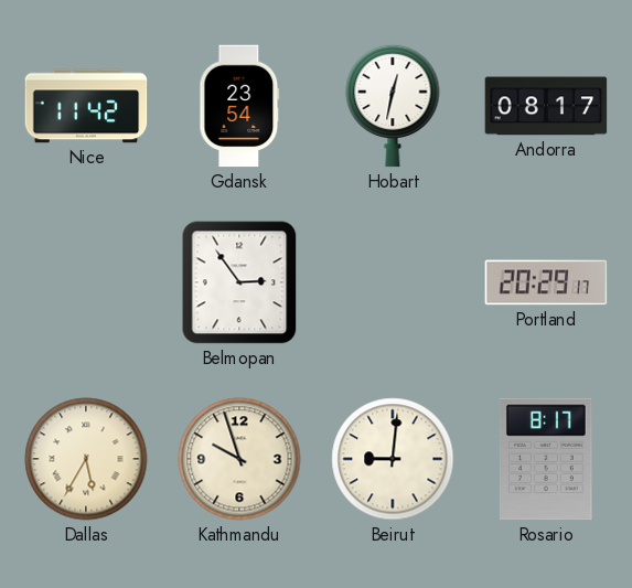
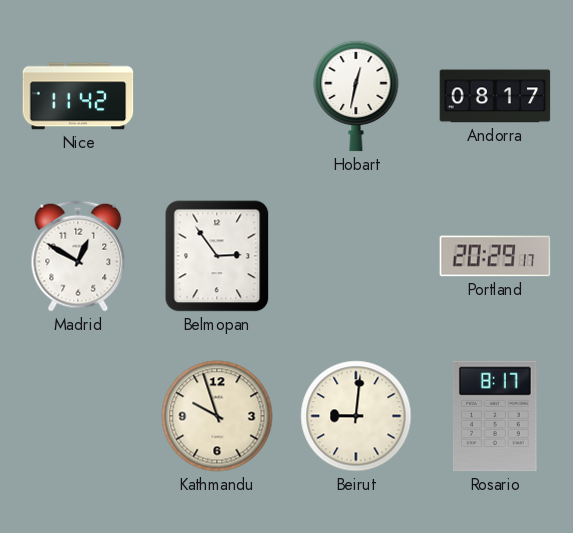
Gdansk: 23:54 -> none (239, 106)
Madrid: none -> 12:50 (78, 256)
Dallas: 5:35 -> none (86, 459)
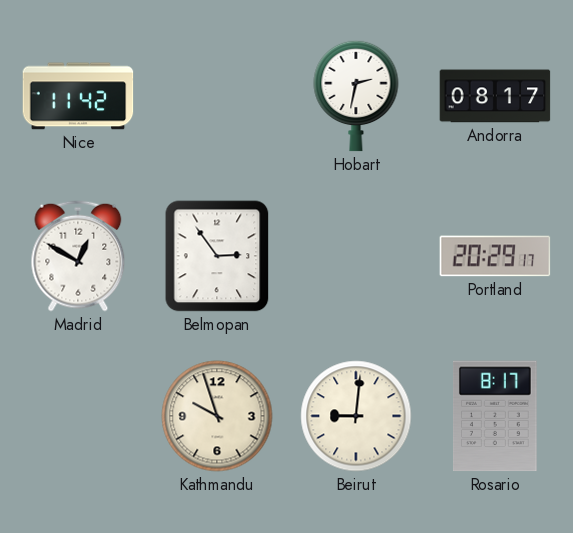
Hobart: 12:32 -> 2:32 (356, 96)
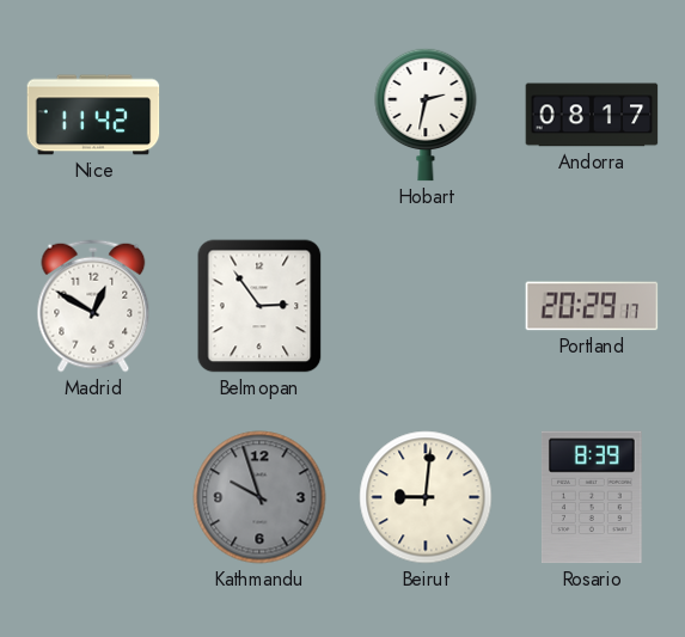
Kathmandu dial: cream -> grey (259, 497)
Rosario: 8:17 -> 8:39 (592, 497)
